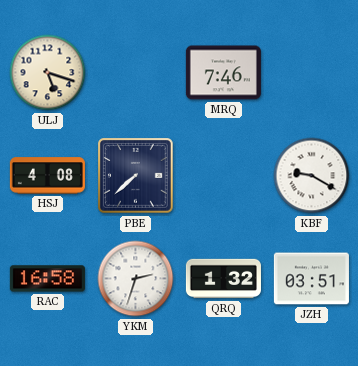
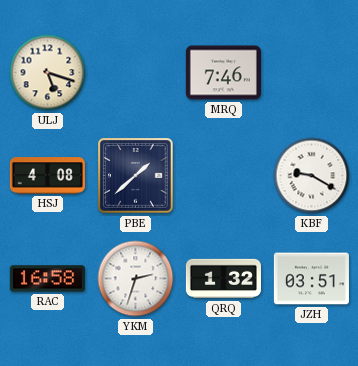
PBE: 7:38 -> 1:38 (136, 176)
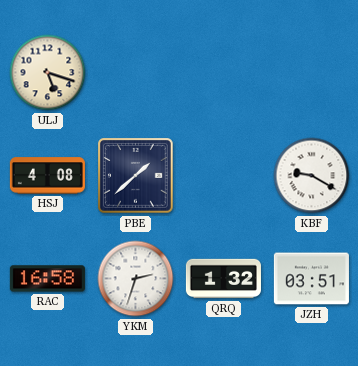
MRQ: 7:46 -> none (223, 73)
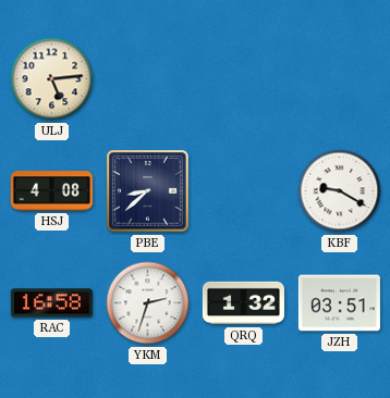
ULJ: 5:18 -> 5:14 (52, 79)
PBE: 1:38 -> 8:38 (148, 191)
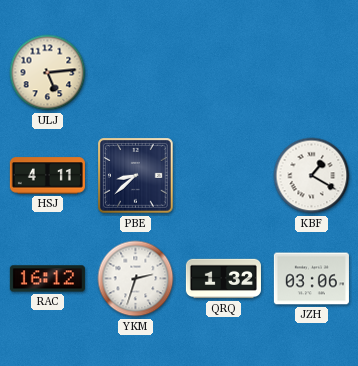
HSJ: 4:08 -> 4:11 (47, 176)
KBF: 9:20 -> 1:20 (312, 176)
RAC: 16:58 -> 16:12 (47, 279)
JZH: 03:51 -> 03:06 (311, 279)
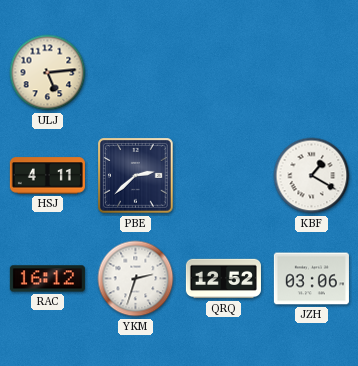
PBE: 8:38 -> 2:38 (136, 176)
QRQ: 1:32 -> 12:52 (223, 279)
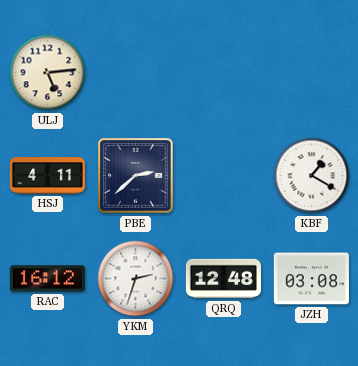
QRQ: 12:52 -> 12:48 (223, 279)
JZH: 03:06 -> 03:08 (311, 279)
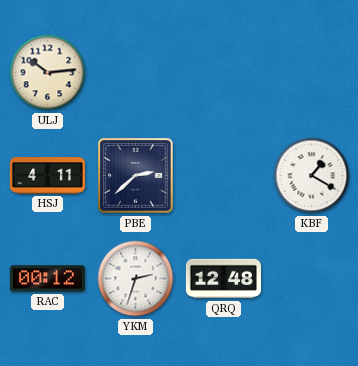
ULJ: 5:14 -> 10:14 (48, 73)
RAC: 16:12 -> 00:12 (47, 279)
JZH: 03:08 -> none (311, 279)
